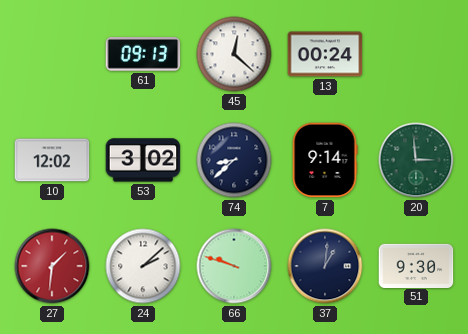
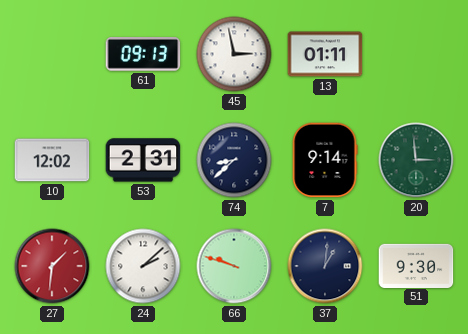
45: 12:22 -> 2:58 (234, 54)
13: 00:24 -> 01:11 (325, 54)
53: 3:02 -> 2:31 (143, 160)
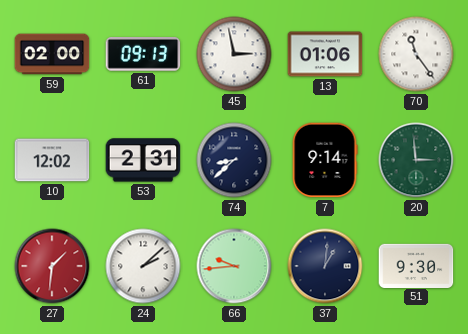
59: none -> 02:00 (52, 54)
13: 01:11 -> 01:06 (325, 54)
70: none -> 11:24 (416, 54)
66: 9:48 -> 9:44 (234, 266)
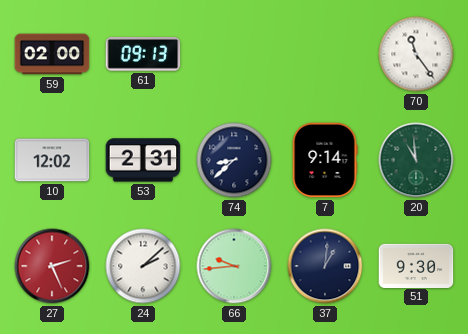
45: 2:58 -> none (234, 54)
13: 01:06 -> none (325, 54)
20: 2:59 -> 10:59 (416, 160)
27: 1:31 -> 2:26 (52, 266)
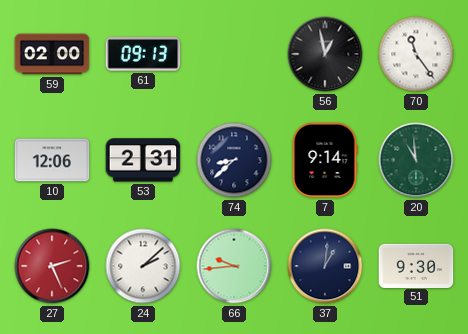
56: none -> 12:58 (325, 54)
10: 12:02 -> 12:06 (52, 160)
